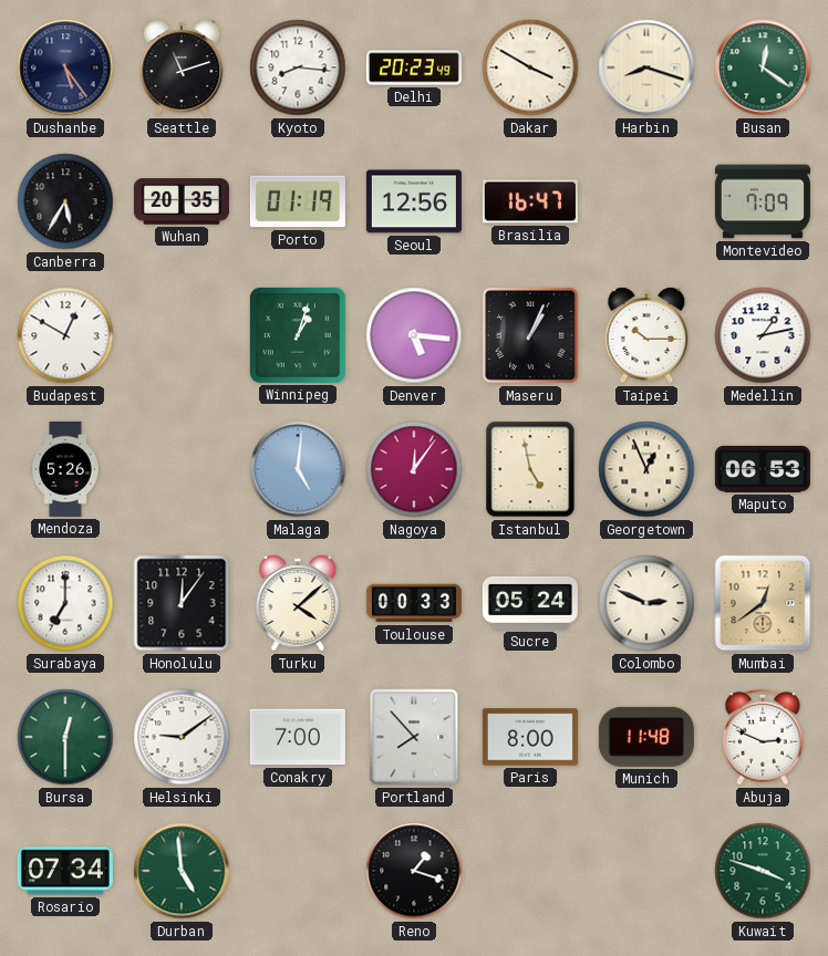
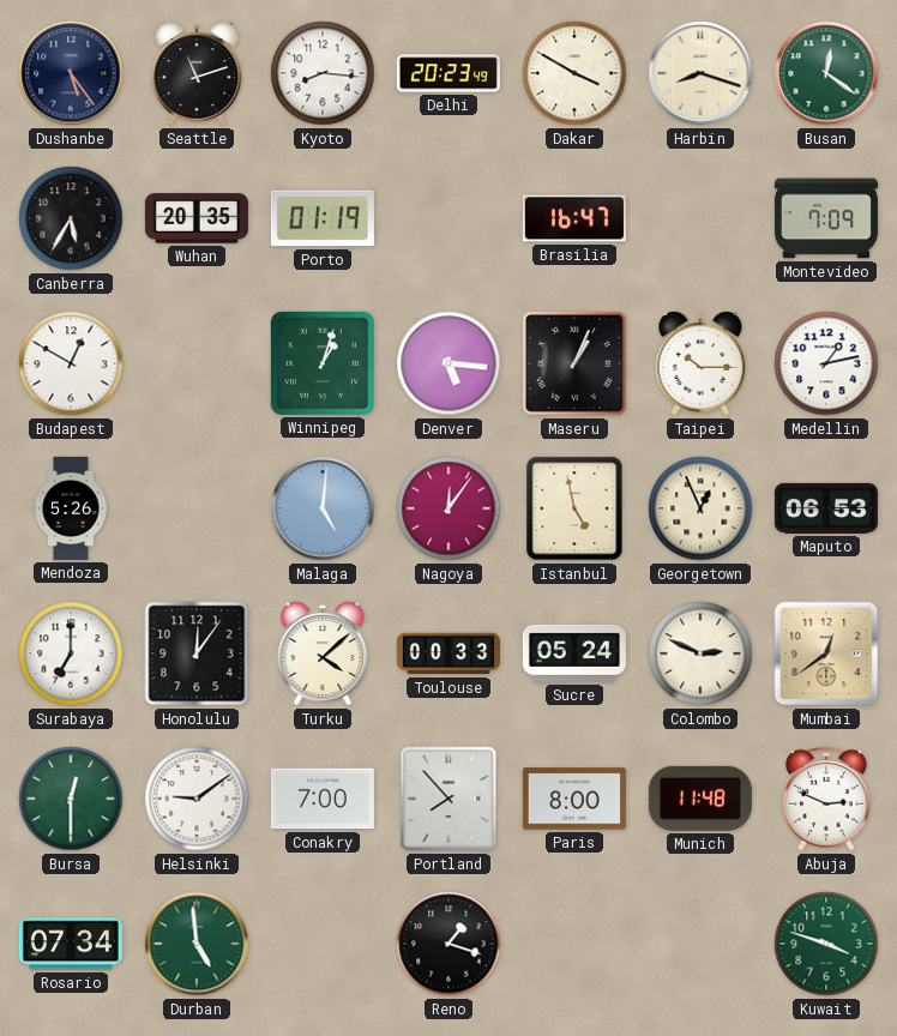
Seoul: 12:56 -> none (414, 201)
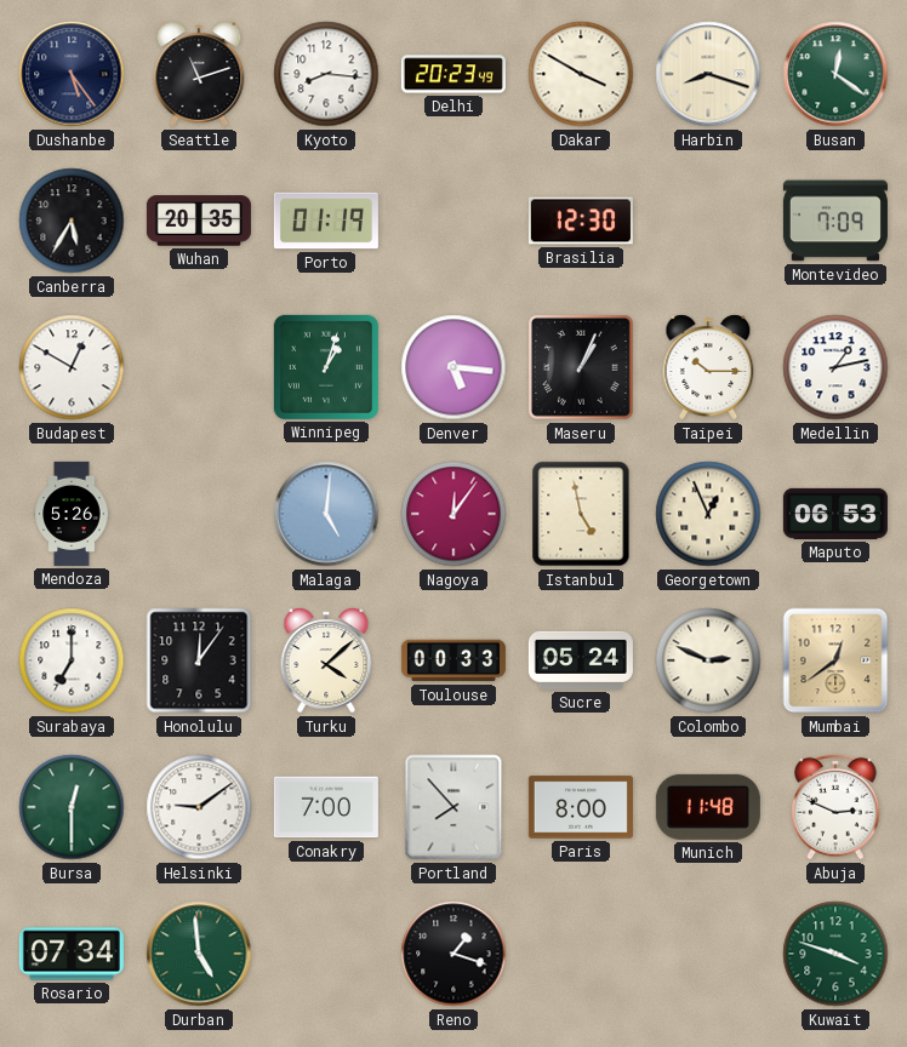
Brasilia: 16:47 -> 12:30 (581, 221)
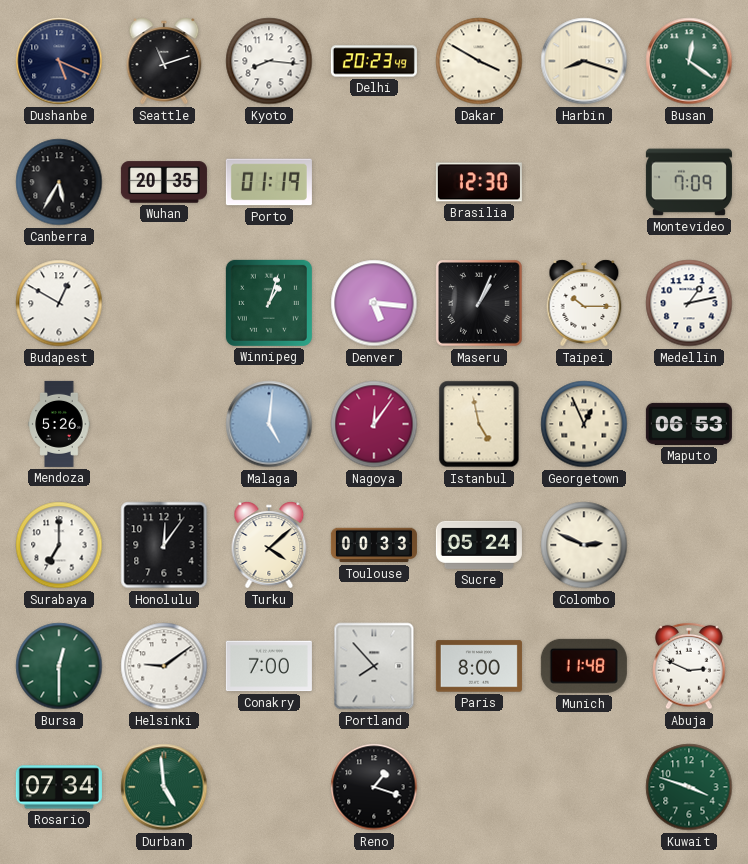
Dushanbe: 5:24 -> 5:19 (59, 61)
Mumbai: 12:39 -> none (835, 660)
